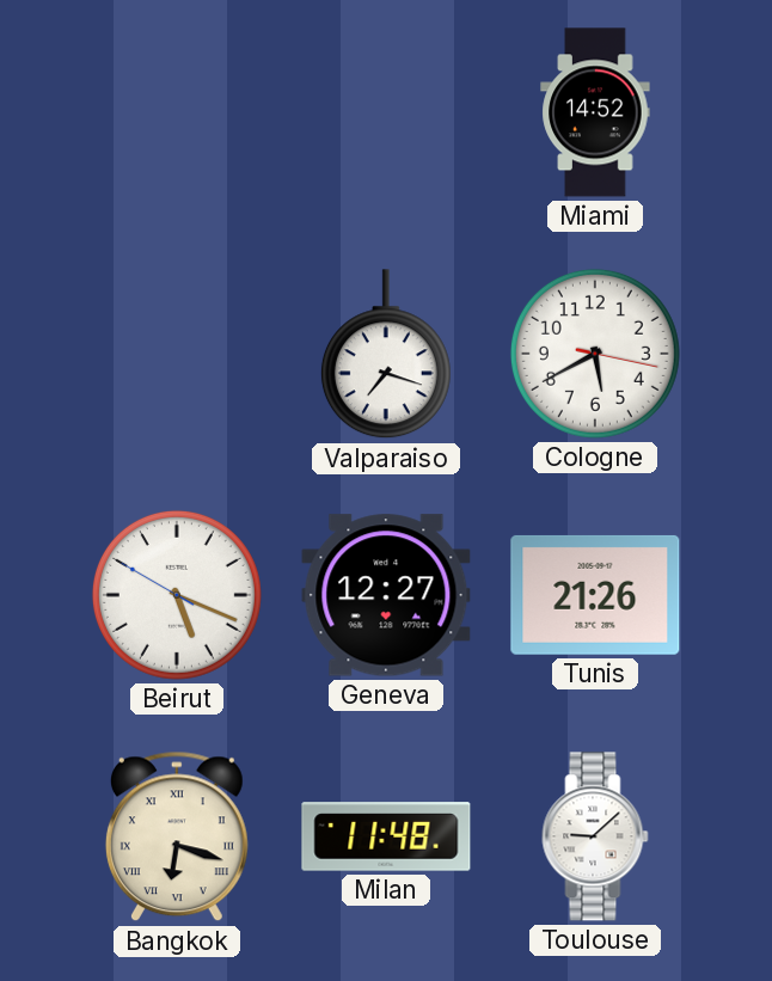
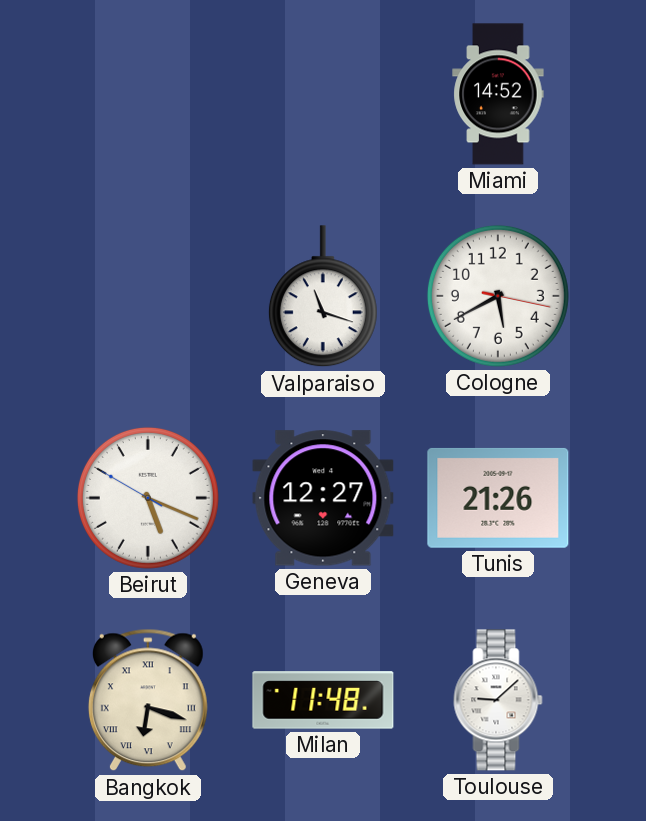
Valparaiso: 7:18 -> 11:18 (323, 297)
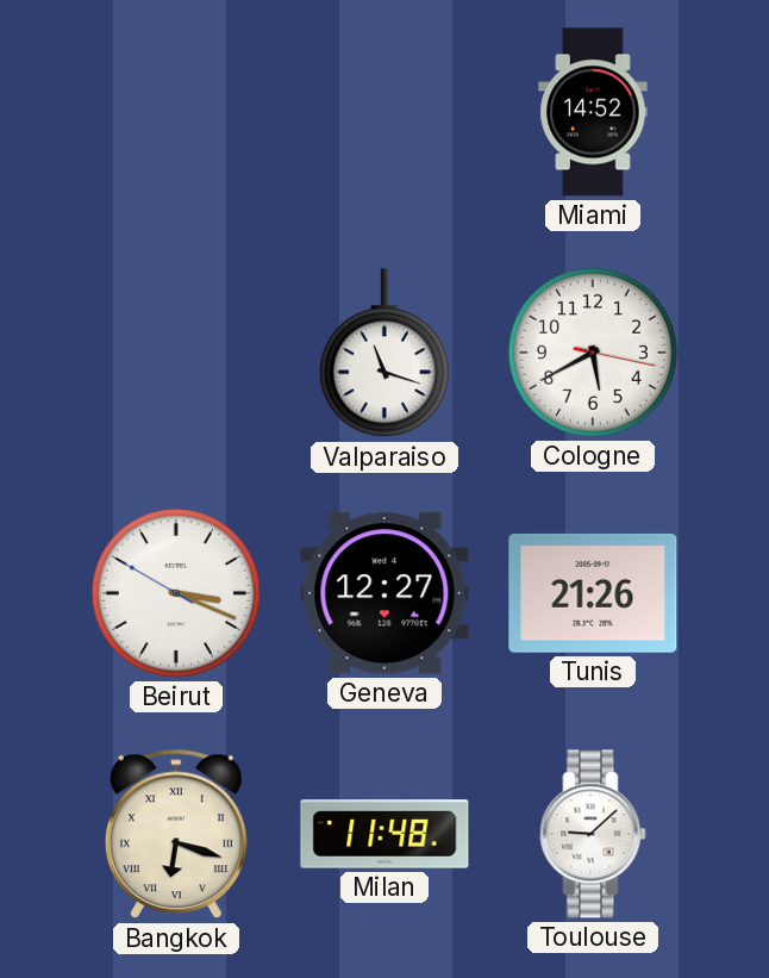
Beirut: 5:18 -> 3:18 (176, 593)
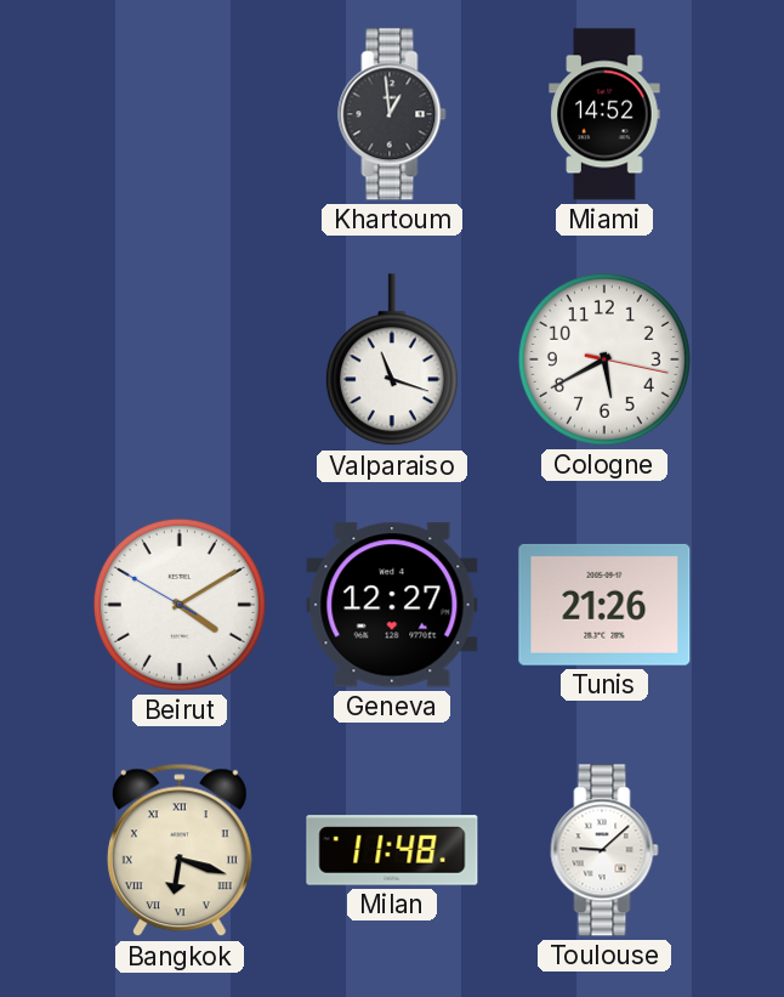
Khartoum: none -> 12:59 (392, 114)
Beirut: 3:18 -> 4:09 (180, 605)
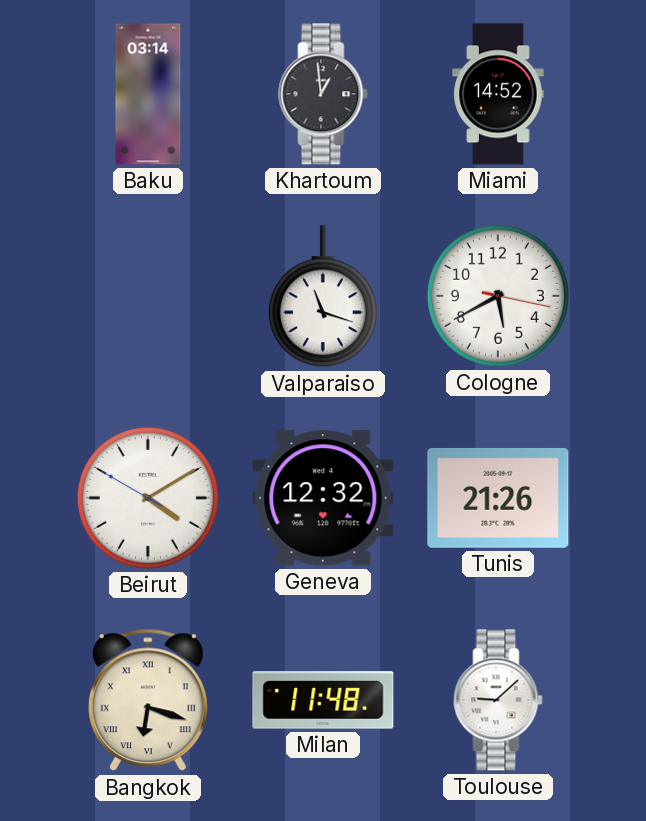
Baku: none -> 03:14 (148, 94)
Geneva: 12:27 -> 12:32 (323, 498)
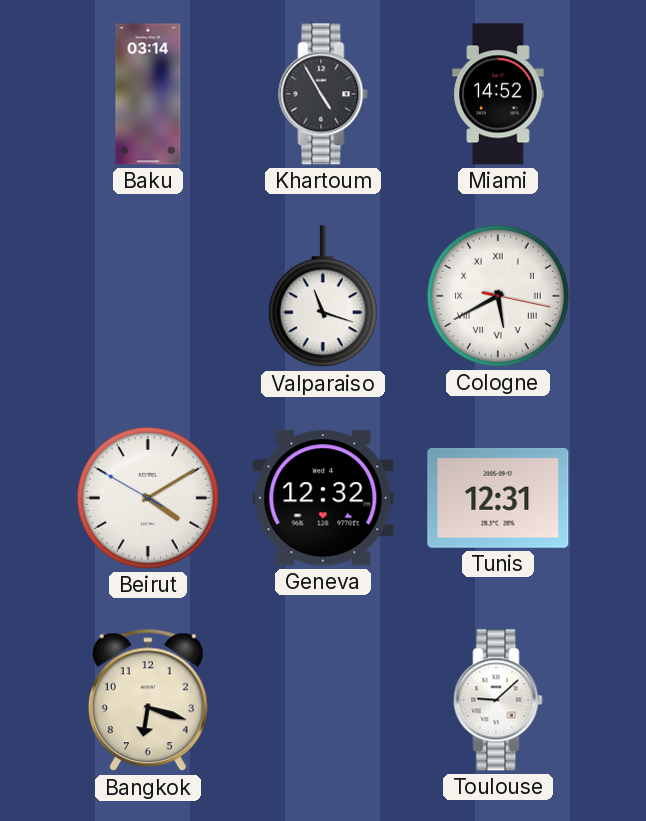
Khartoum: 12:59 -> 4:55 (323, 94)
Cologne numerals: Arabic -> Roman (498, 296)
Tunis: 21:26 -> 12:31 (498, 498)
Bangkok numerals: Roman -> Arabic (148, 700)
Milan: 11:48 -> none (323, 700)
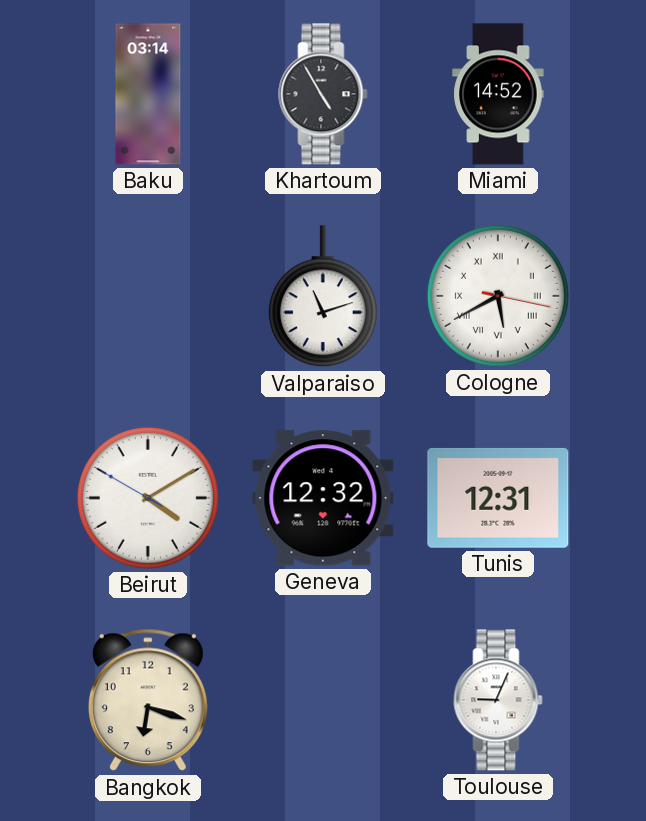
Valparaiso: 11:18 -> 11:12 (323, 297)
Toulouse: 9:08 -> 9:04 (498, 700)
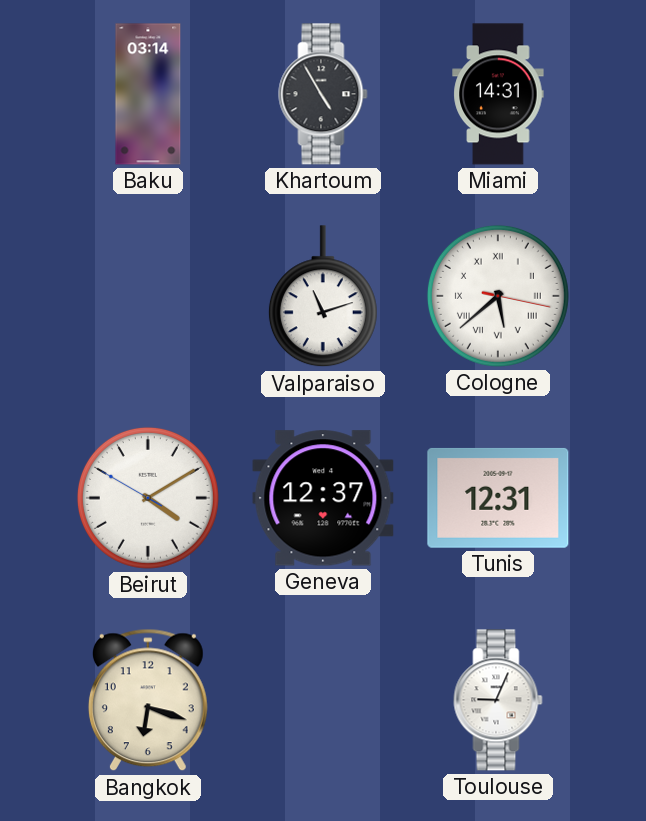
Miami: 14:52 -> 14:31 (498, 94)
Cologne: 5:40 -> 5:38 (498, 296)
Geneva: 12:32 -> 12:37 (323, 498)
